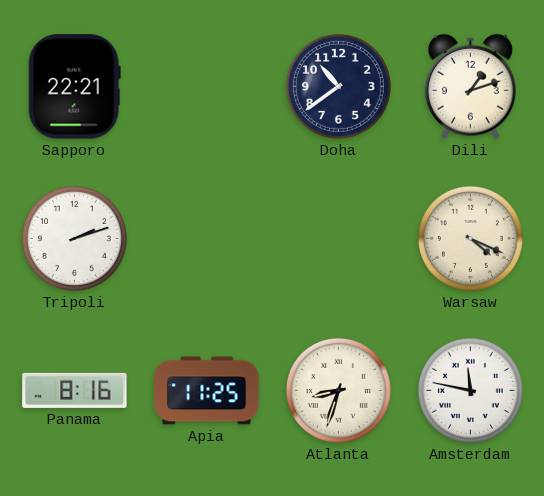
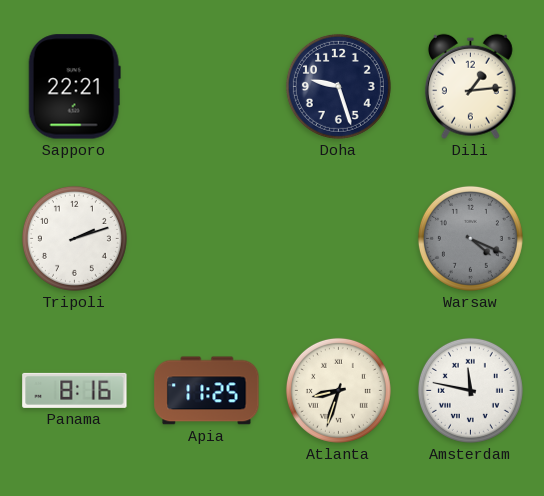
Doha: 10:39 -> 9:27 (338, 86)
Dili: 1:12 -> 1:14 (470, 86)
Warsaw dial: cream -> grey (470, 238)
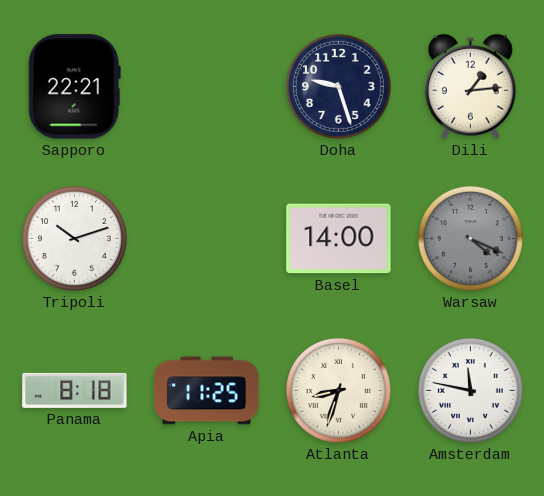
Tripoli: 2:12 -> 10:12 (74, 238)
Basel: none -> 14:00 (339, 239)
Panama: 8:16 -> 8:18 (75, 390)
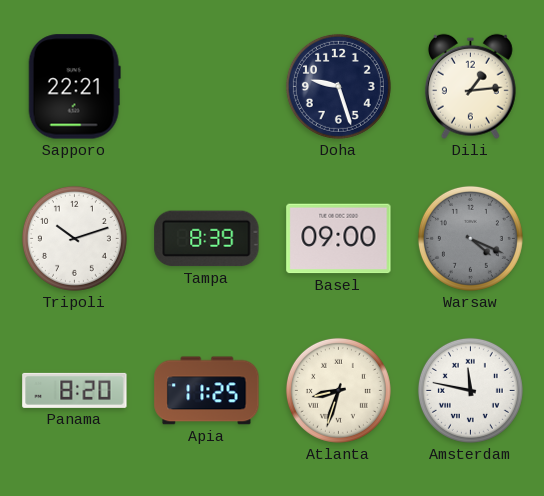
Tampa: none -> 8:39 (207, 239)
Basel: 14:00 -> 09:00 (339, 239)
Panama: 8:18 -> 8:20 (75, 390)
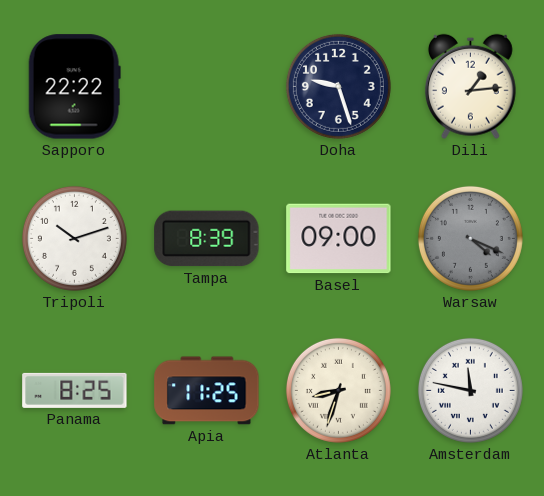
Sapporo: 22:21 -> 22:22 (74, 87)
Panama: 8:20 -> 8:25 (75, 390)
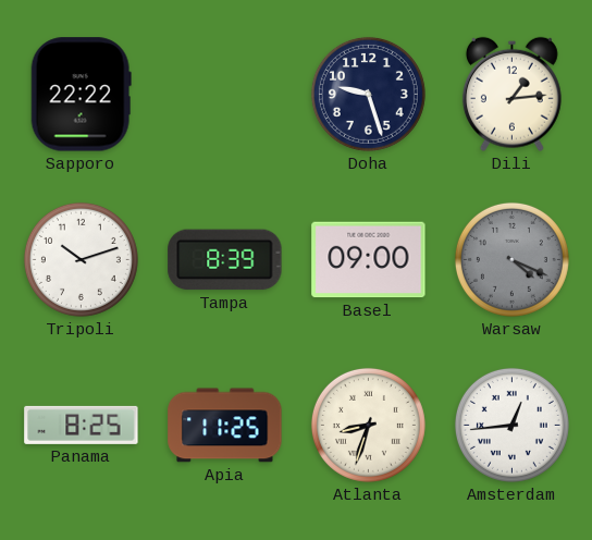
Amsterdam: 11:47 -> 12:44 (511, 425)
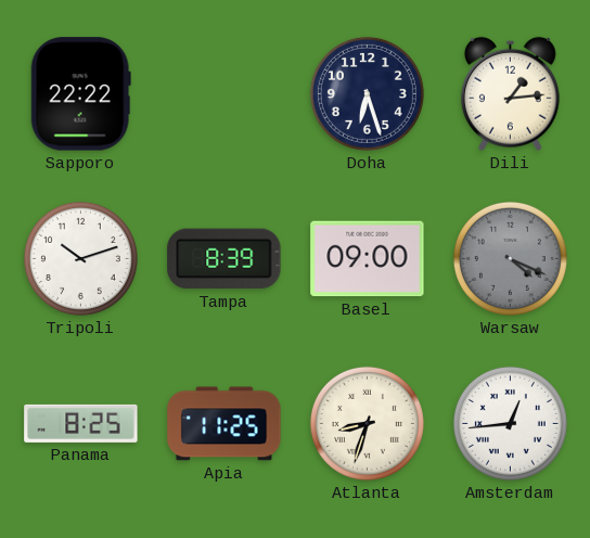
Doha: 9:27 -> 6:27 (367, 93)
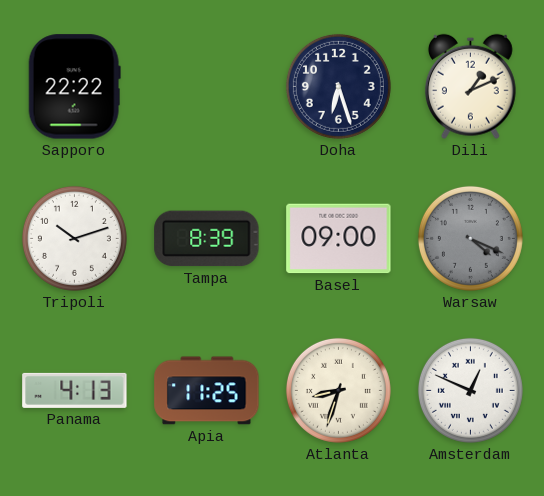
Dili: 1:14 -> 1:11 (470, 86)
Panama: 8:25 -> 4:13 (75, 390)
Amsterdam: 12:44 -> 12:49 (470, 390)
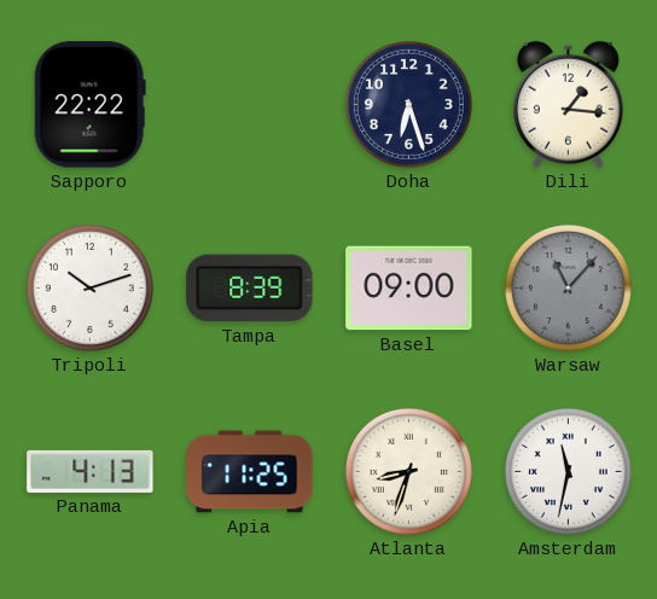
Dili: 1:11 -> 1:16 (568, 104)
Warsaw: 4:19 -> 11:07 (568, 287)
Amsterdam: 12:49 -> 11:32 (568, 471)
